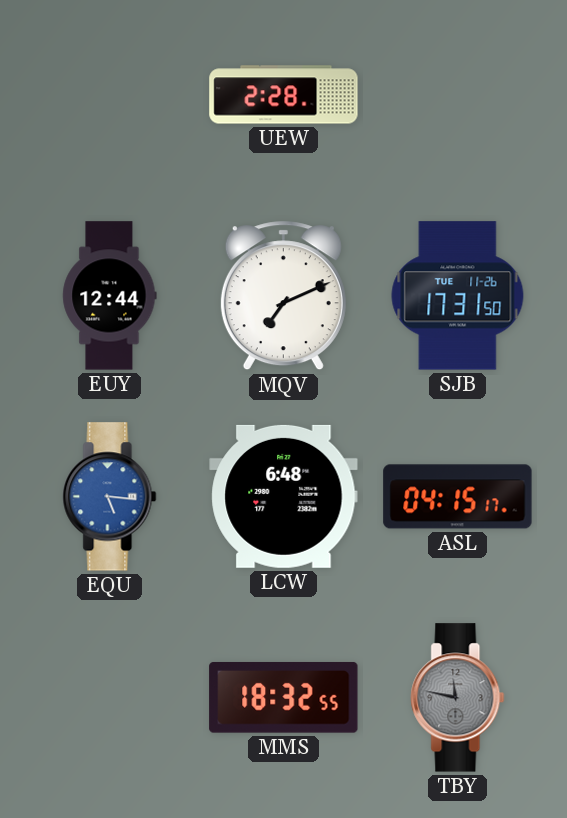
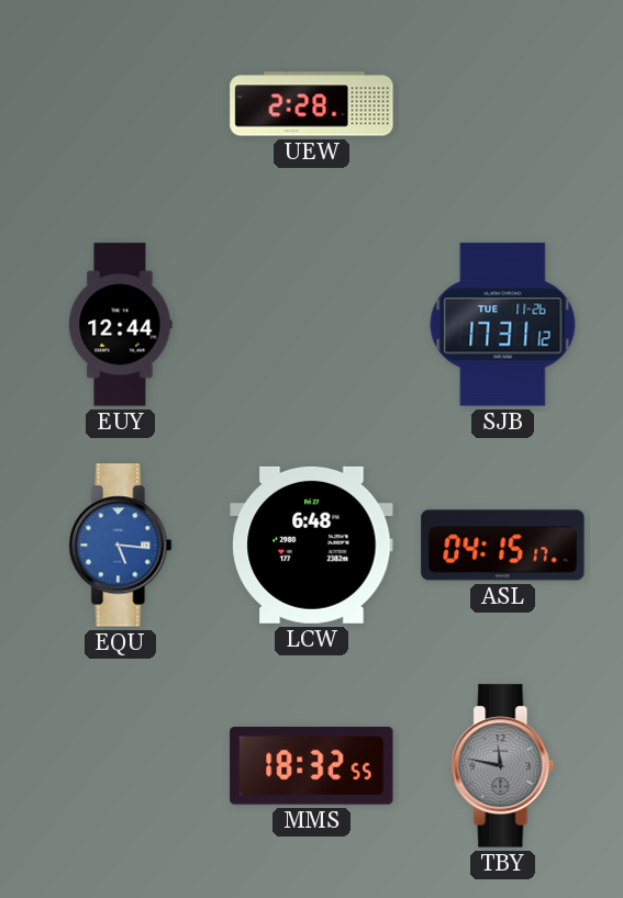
MQV: 7:11 -> none (283, 296)
SJB: 17:31:50 -> 17:31:12 (503, 325)
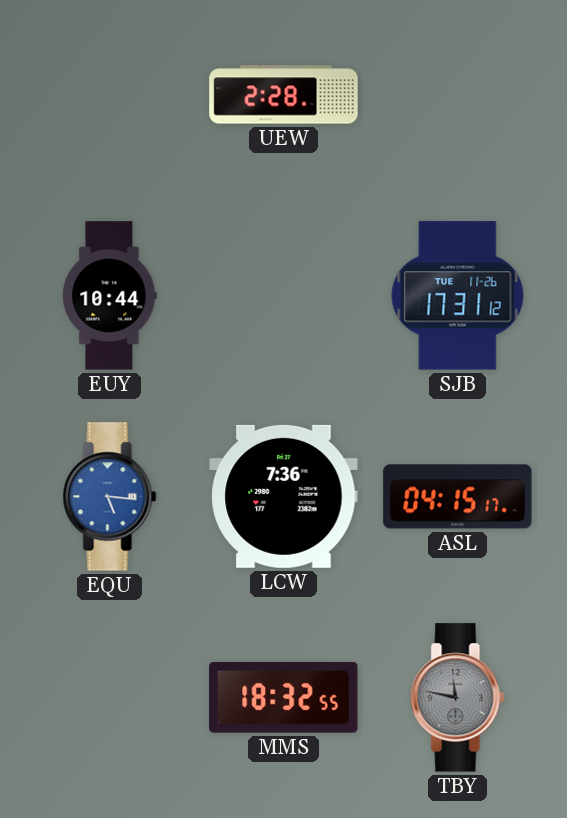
EUY: 12:44 -> 10:44 (110, 296)
LCW: 6:48 -> 7:36 (284, 496)
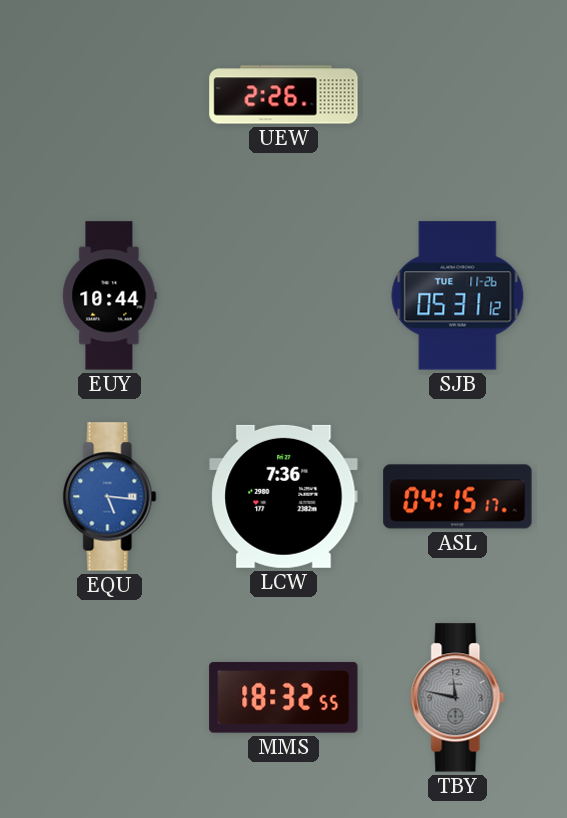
UEW: 2:28 -> 2:26 (284, 95)
SJB: 17:31 -> 05:31 (458, 296)
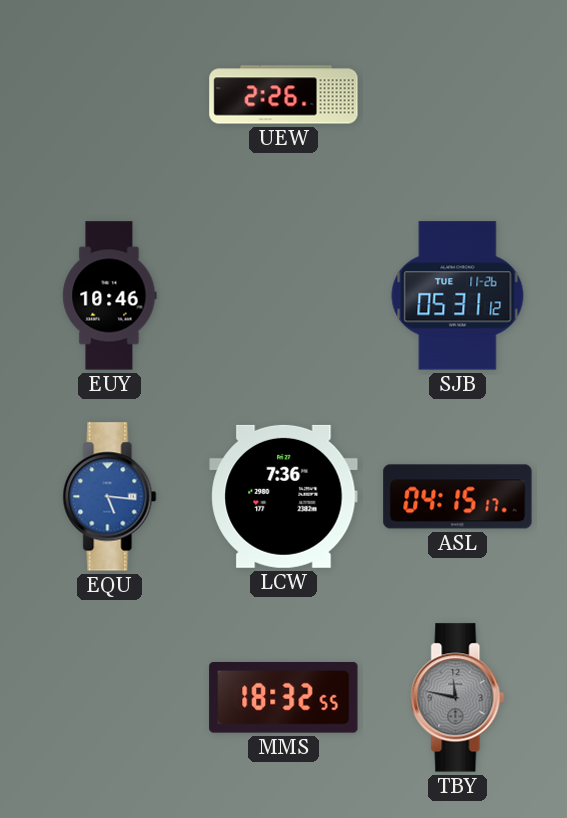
EUY: 10:44 -> 10:46 (110, 296)
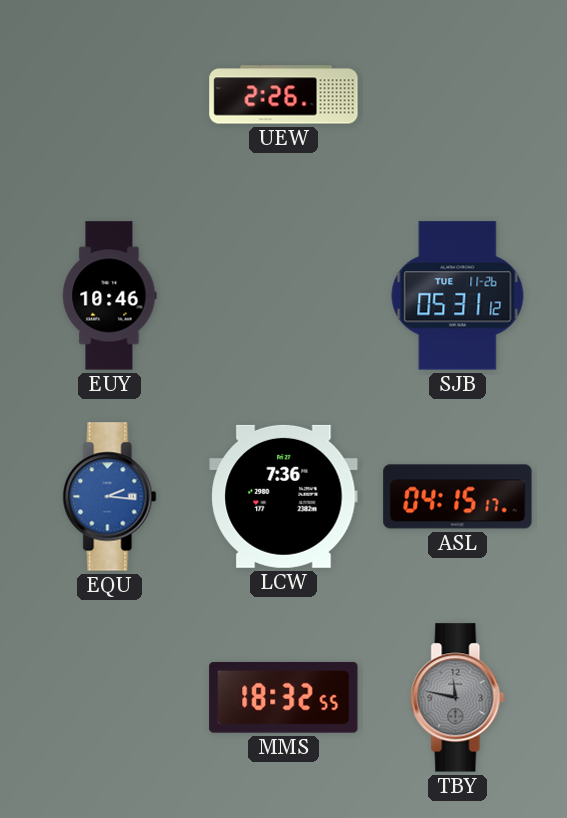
EQU: 5:16 -> 2:16 (110, 497)
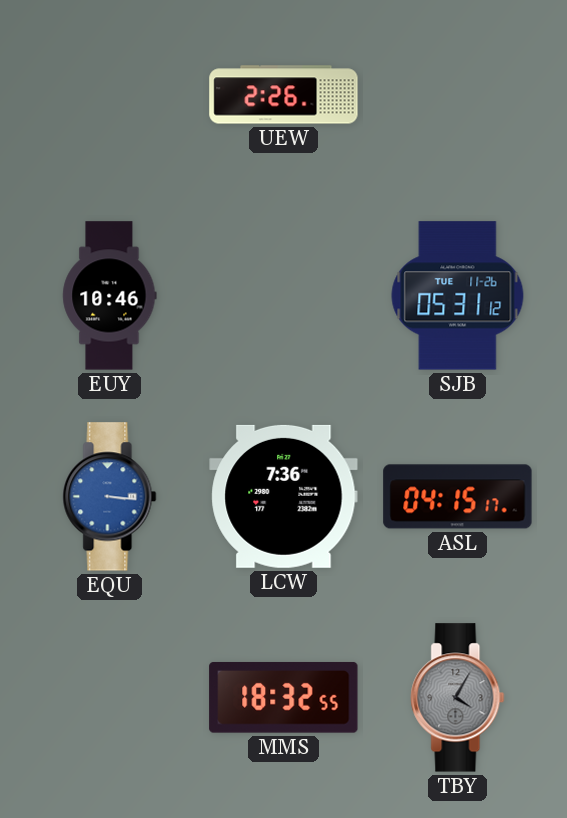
EQU: 2:16 -> 3:16 (110, 497)
TBY: 11:47 -> 4:05 (458, 698)
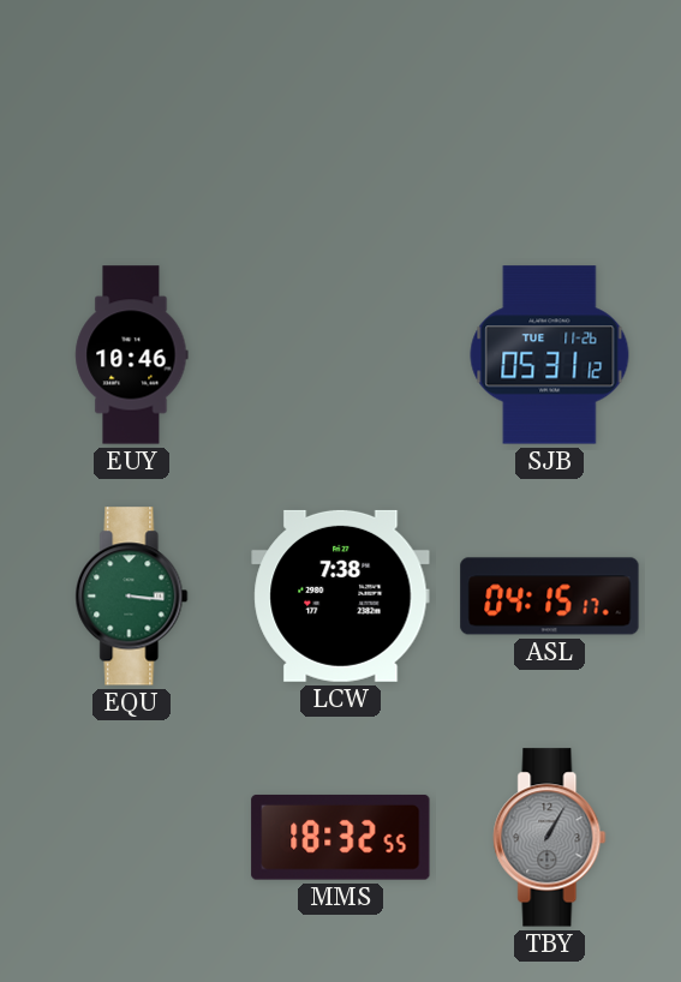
UEW: 2:26 -> none (284, 95)
EQU dial: blue -> green (132, 597)
LCW: 7:36 -> 7:38 (341, 595)
TBY: 4:05 -> 1:05 (550, 838)
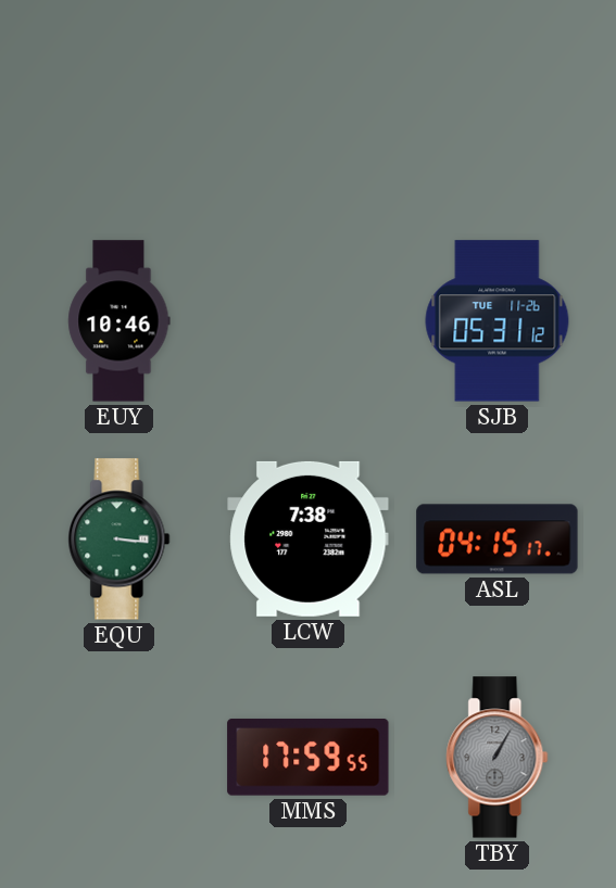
MMS: 18:32 -> 17:59 (309, 758)
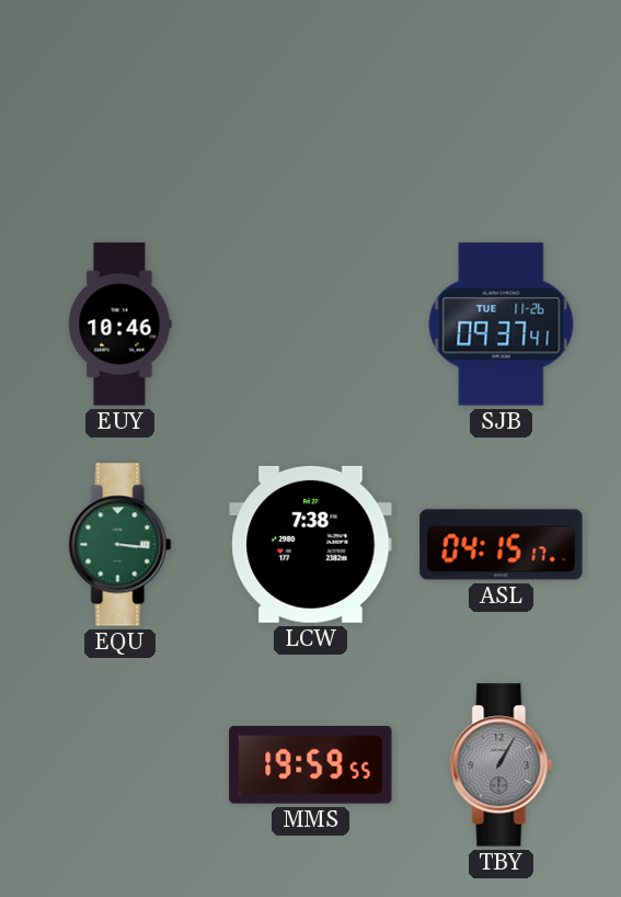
SJB: 05:31 -> 09:37 (502, 325)
MMS: 17:59 -> 19:59 (311, 765)
